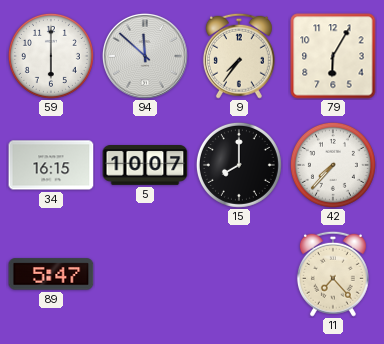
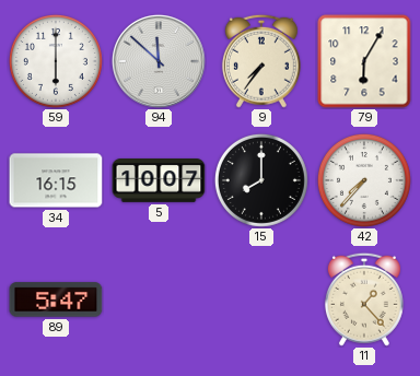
11: 7:23 -> 1:23 (364, 299)
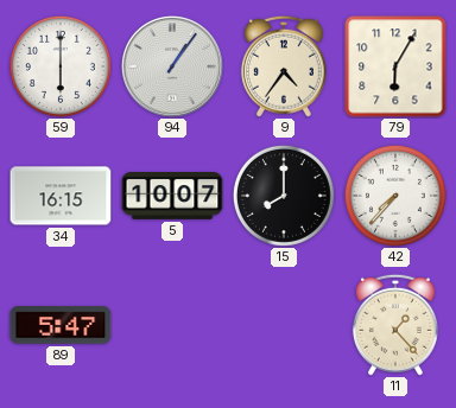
94: 11:52 -> 1:06 (172, 66)
9: 7:36 -> 4:36 (284, 66)
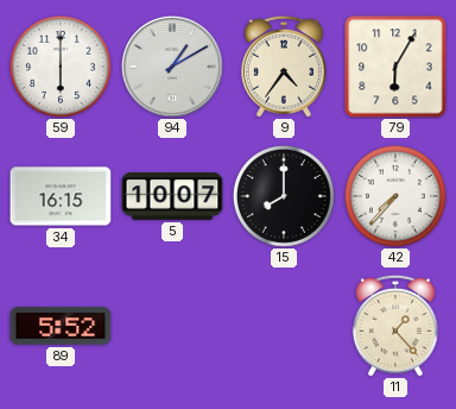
94: 1:06 -> 1:10 (172, 67)
89: 5:47 -> 5:52 (61, 326)
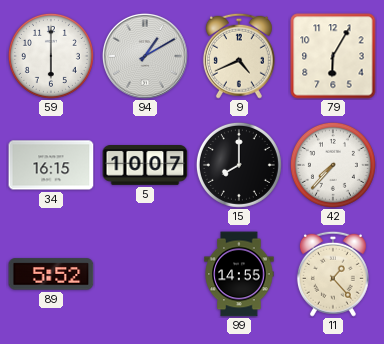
9: 4:36 -> 4:41 (239, 56)
99: none -> 14:55 (239, 274)
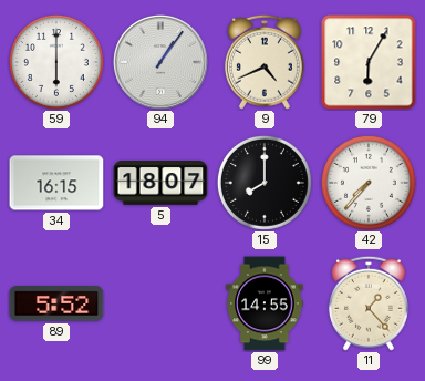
94: 1:10 -> 1:06 (160, 62)
5: 10:07 -> 18:07 (160, 184)
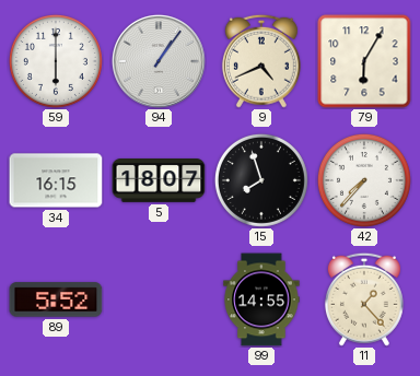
15: 8:00 -> 7:57 (261, 180)
